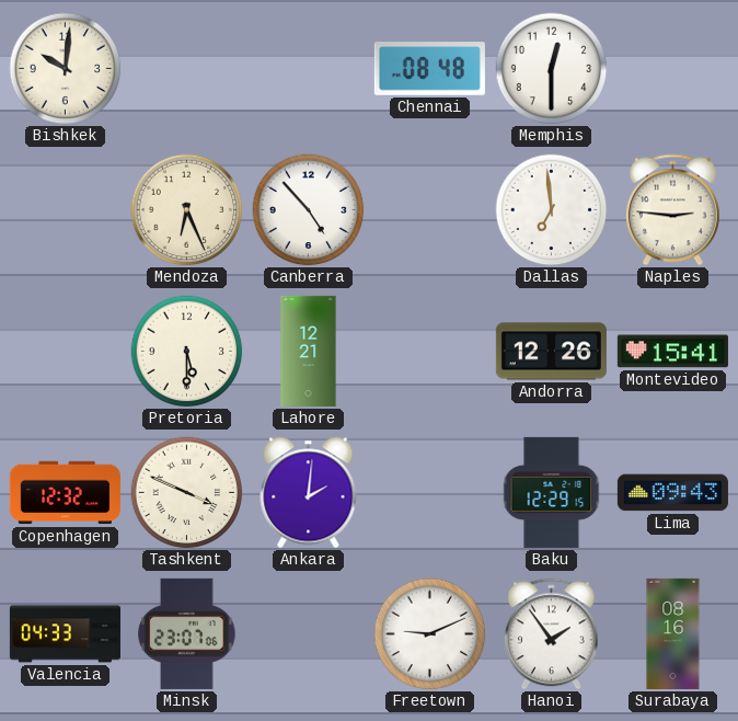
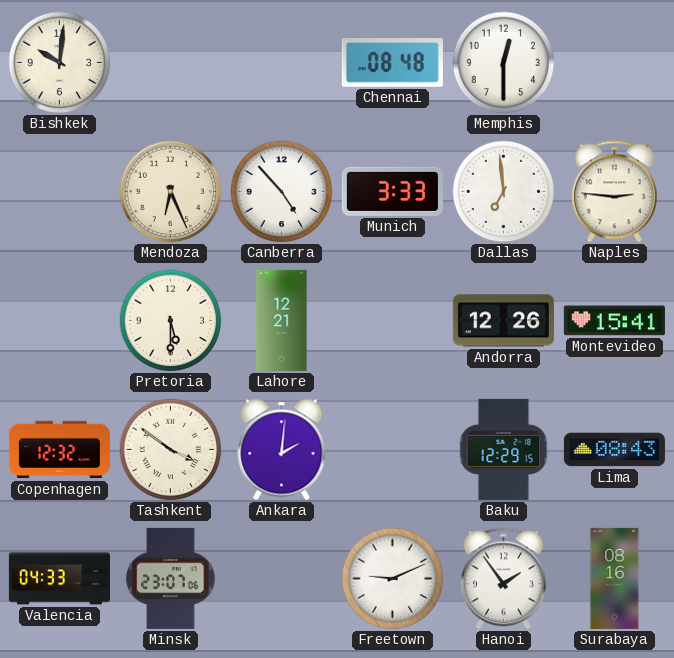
Munich: none -> 3:33 (392, 191)
Tashkent: 3:49 -> 3:51 (171, 450)
Lima: 09:43 -> 08:43 (614, 450)
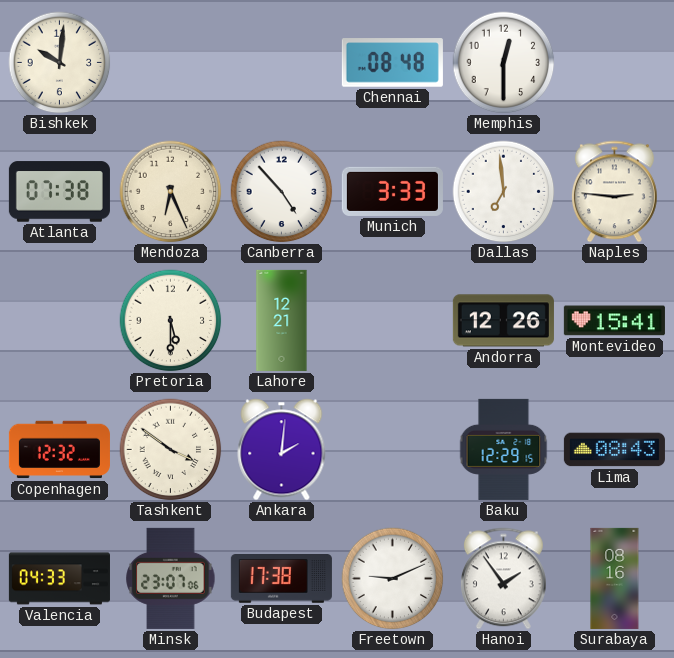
Atlanta: none -> 07:38 (59, 192)
Budapest: none -> 17:38 (281, 579)
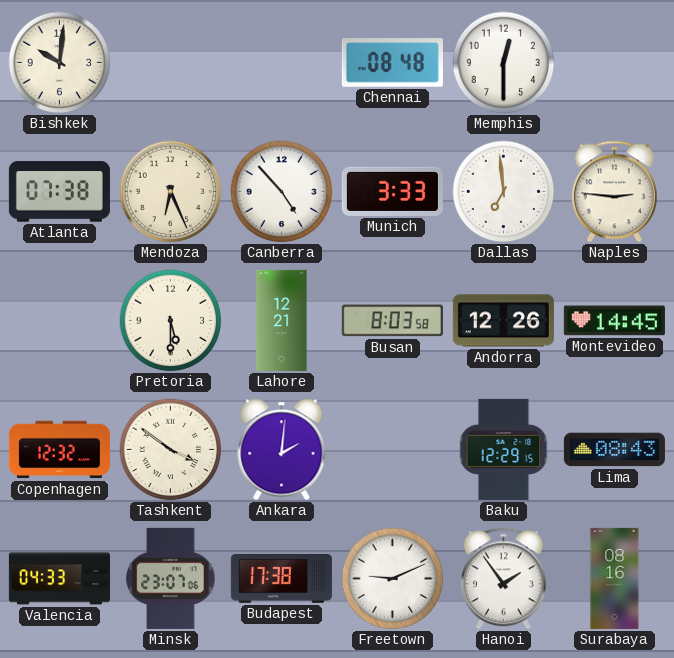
Busan: none -> 8:03 (392, 321)
Montevideo: 15:41 -> 14:45 (614, 321)
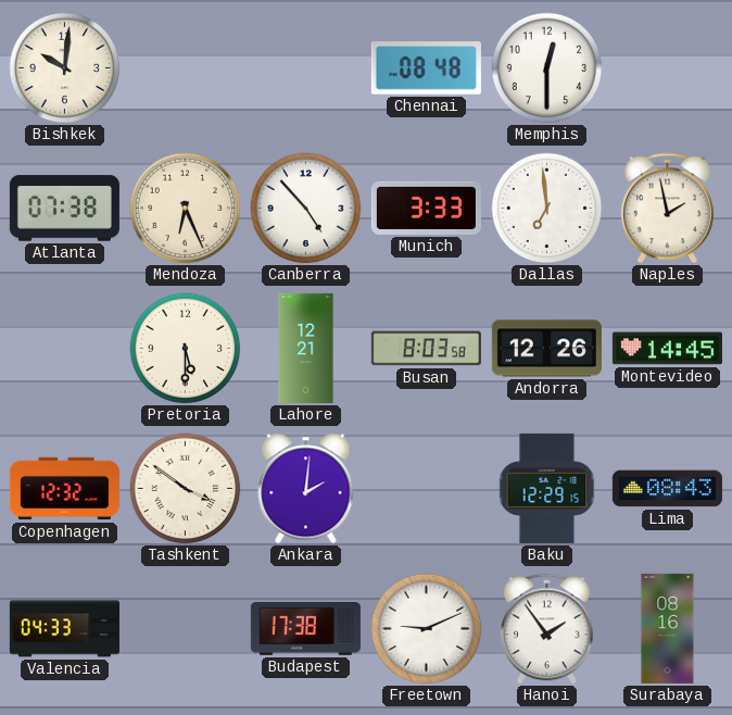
Naples: 2:46 -> 1:58 (667, 209)
Minsk: 23:07 -> none (171, 578)
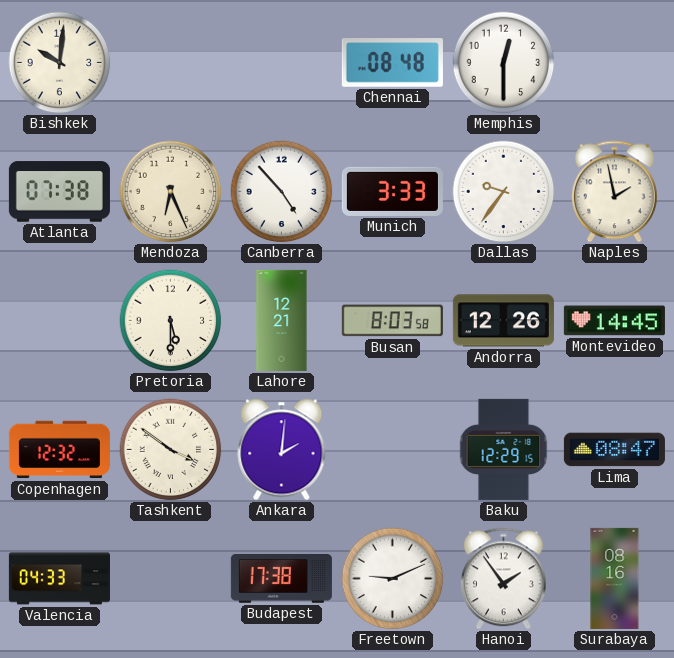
Dallas: 6:59 -> 9:36 (504, 192)
Lima: 08:43 -> 08:47 (614, 450)
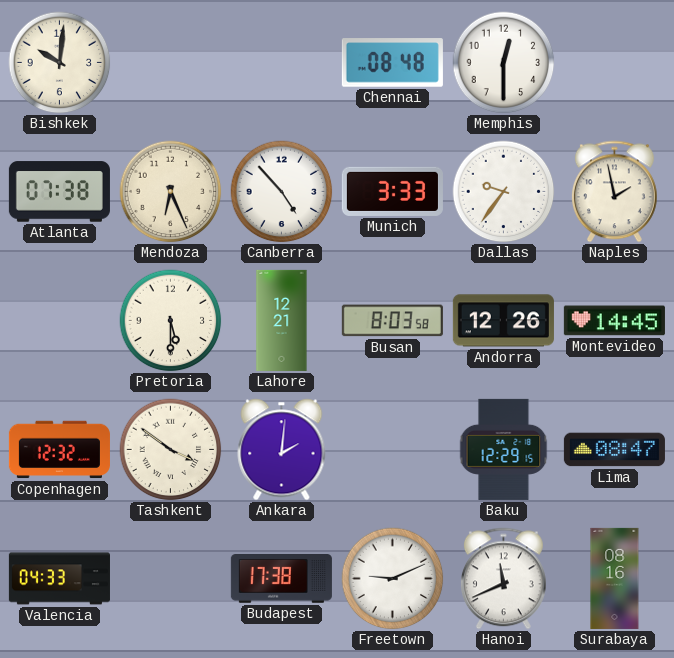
Hanoi: 1:54 -> 11:41 (503, 579)
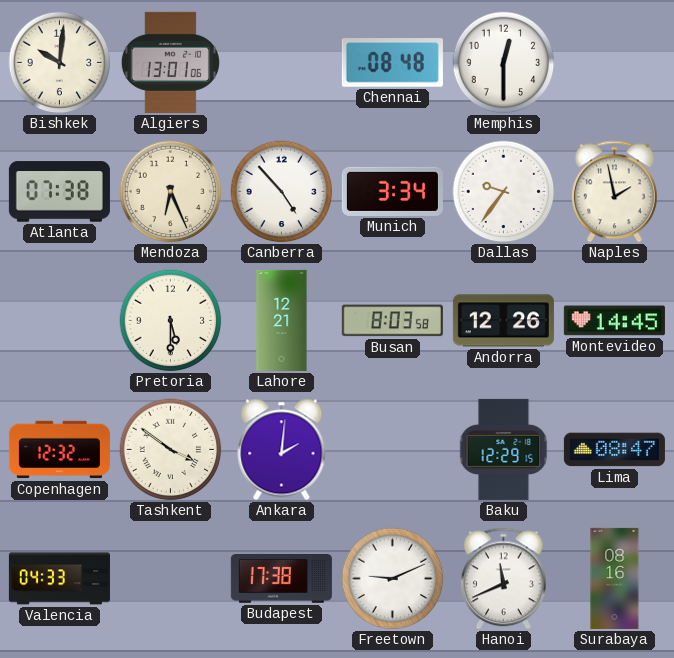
Algiers: none -> 13:01 (170, 62)
Munich: 3:33 -> 3:34 (392, 191)
